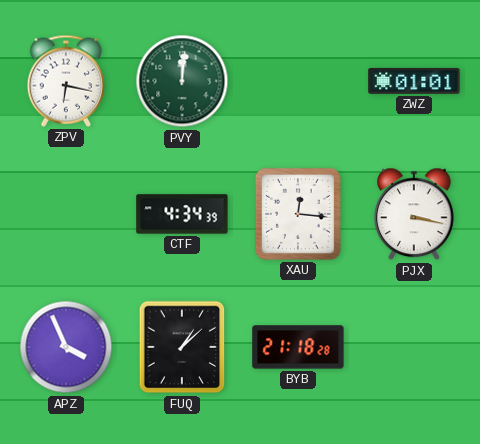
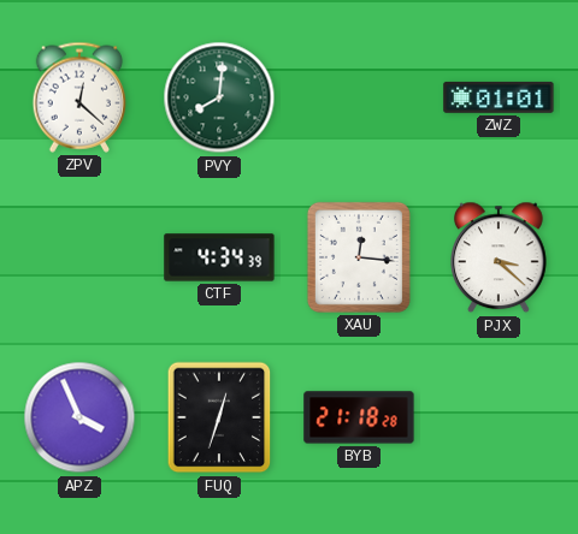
ZPV: 6:17 -> 12:22 (79, 97)
PVY: 12:01 -> 8:01 (219, 97)
PJX: 3:17 -> 3:22 (500, 257)
FUQ: 1:08 -> 12:33 (219, 417)
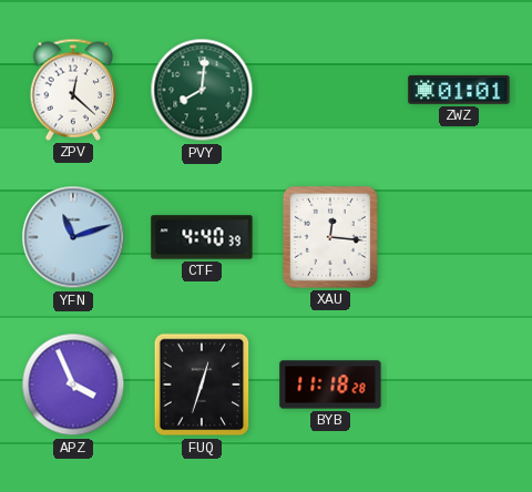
YFN: none -> 11:12 (73, 237)
CTF: 4:34 -> 4:40 (202, 237)
PJX: 3:22 -> none (500, 257)
BYB: 21:18 -> 11:18 (330, 385)
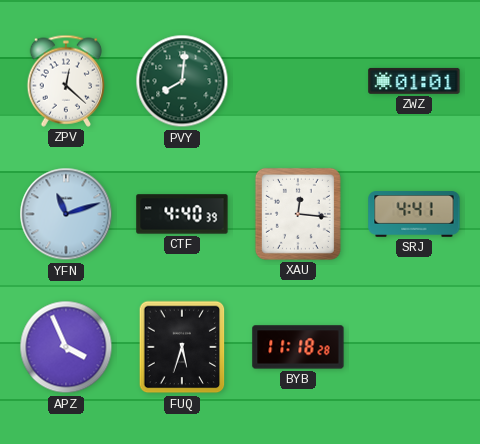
SRJ: none -> 4:41 (414, 214)
FUQ: 12:33 -> 5:33 (182, 347)
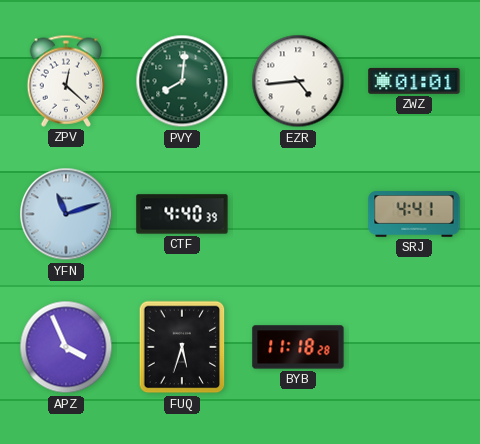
EZR: none -> 4:44 (298, 81)
XAU: 12:16 -> none (298, 214)
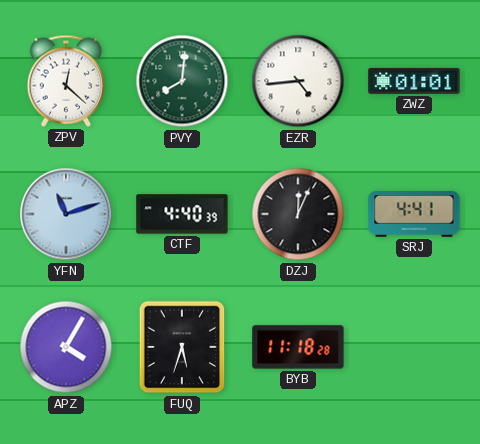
DZJ: none -> 12:04 (298, 214)
APZ: 3:56 -> 4:05 (66, 347)
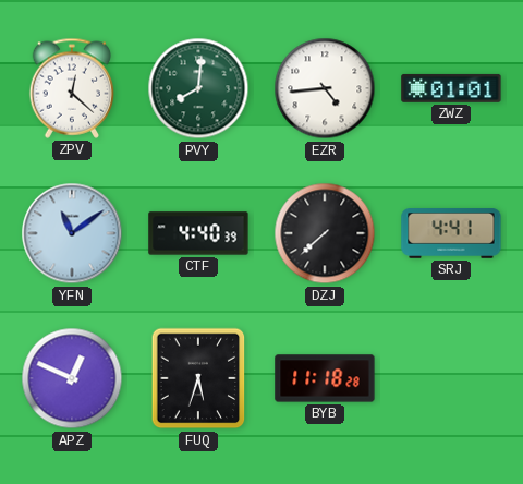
YFN: 11:12 -> 11:09 (72, 233)
DZJ: 12:04 -> 7:38 (325, 233)
APZ: 4:05 -> 12:49 (72, 378)
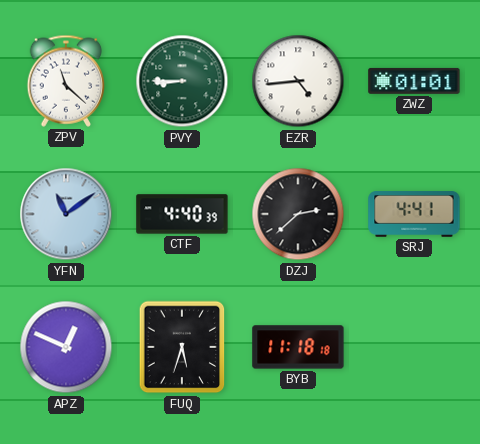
ZPV: 12:22 -> 11:22 (66, 81)
PVY: 8:01 -> 8:45 (182, 81)
DZJ: 7:38 -> 2:38 (298, 214)
BYB: 11:18:28 -> 11:18:18 (298, 347)
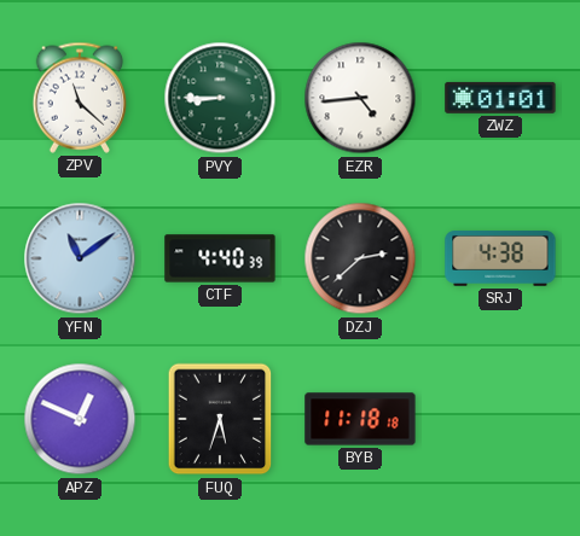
SRJ: 4:41 -> 4:38 (500, 258)
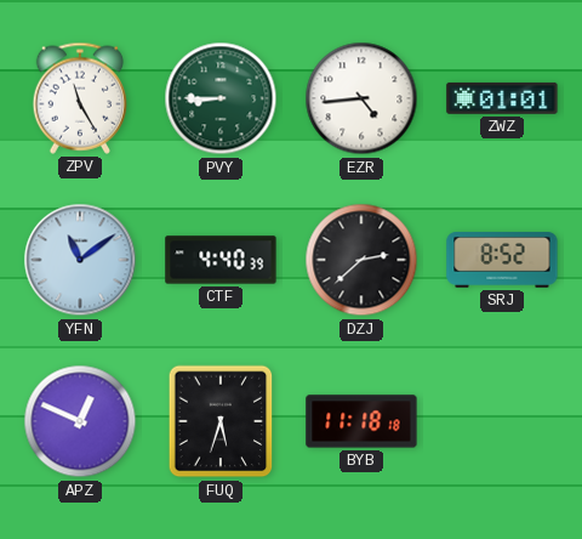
ZPV: 11:22 -> 11:25 (80, 98)
SRJ: 4:38 -> 8:52 (502, 260)
